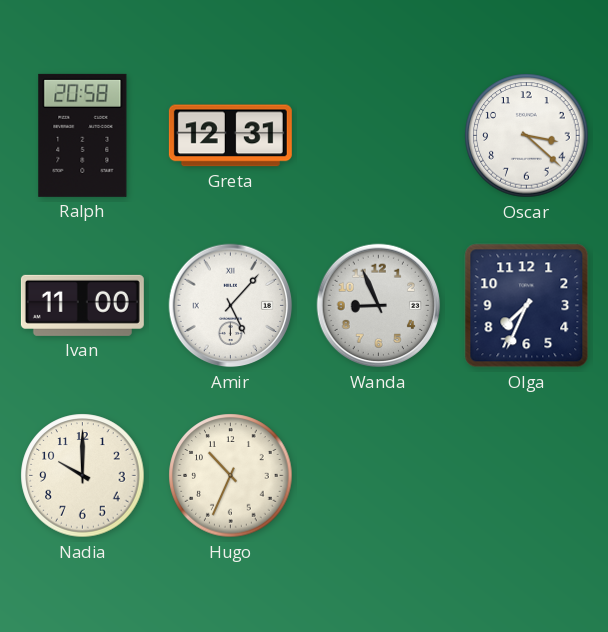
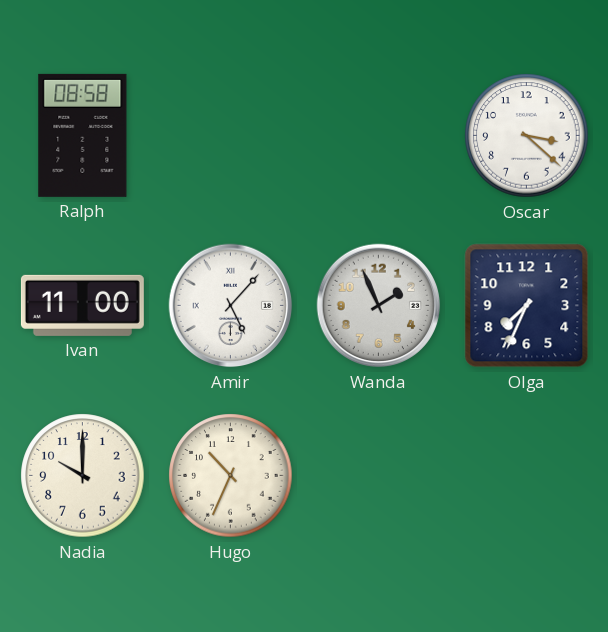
Ralph: 20:58 -> 08:58 (83, 135)
Greta: 12:31 -> none (230, 136)
Wanda: 8:56 -> 1:56 (379, 306)
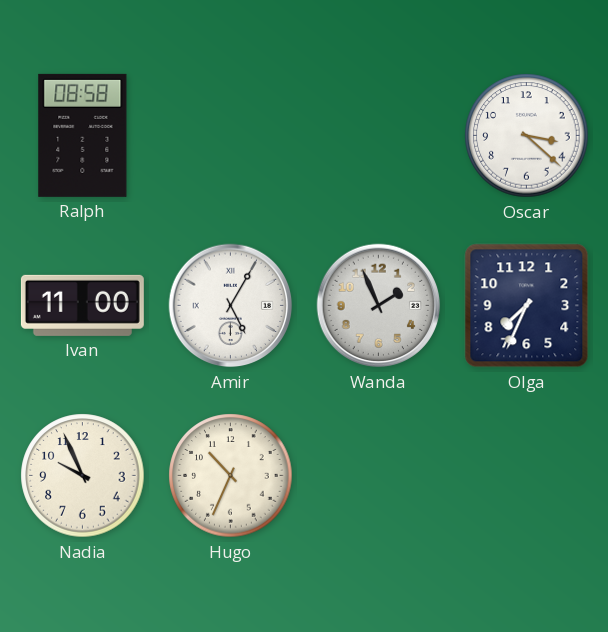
Amir: 5:07 -> 5:05 (231, 306)
Nadia: 10:00 -> 9:56 (83, 476)
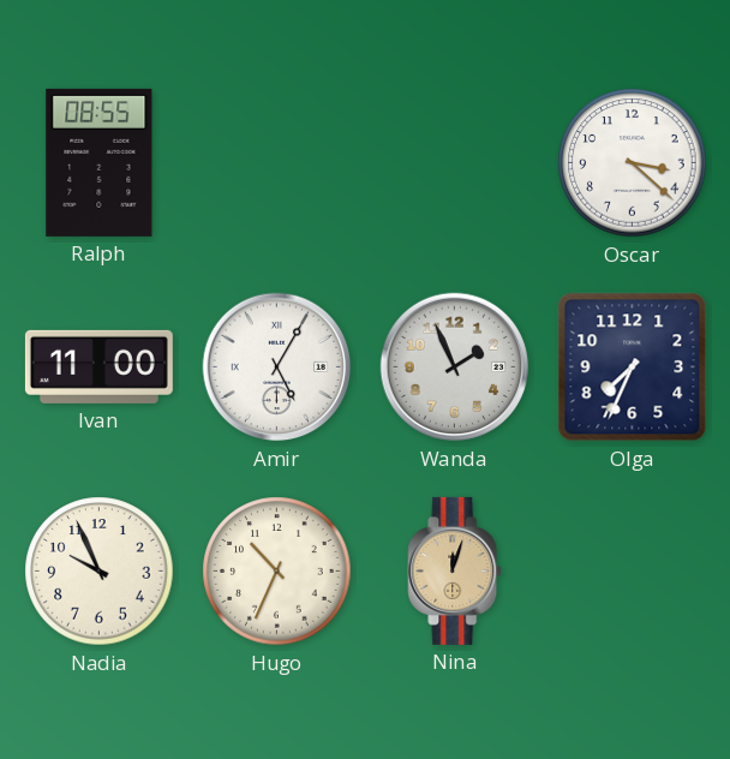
Ralph: 08:58 -> 08:55 (100, 162)
Nina: none -> 12:03 (455, 570)
